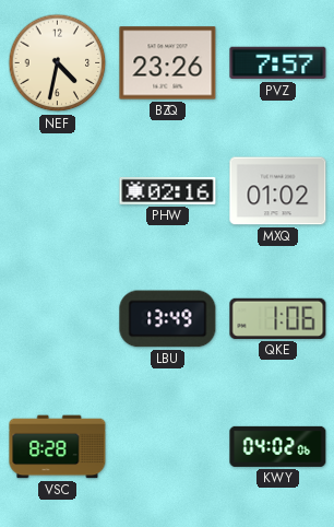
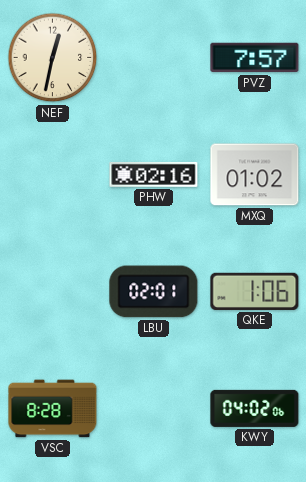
NEF: 4:32 -> 12:32 (53, 58)
BZQ: 23:26 -> none (168, 63)
LBU: 13:49 -> 02:01 (154, 292)
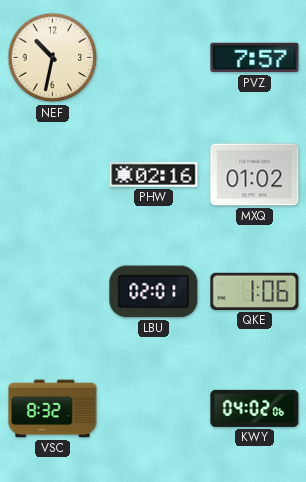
NEF: 12:32 -> 10:32 (53, 58)
VSC: 8:28 -> 8:32 (53, 409)
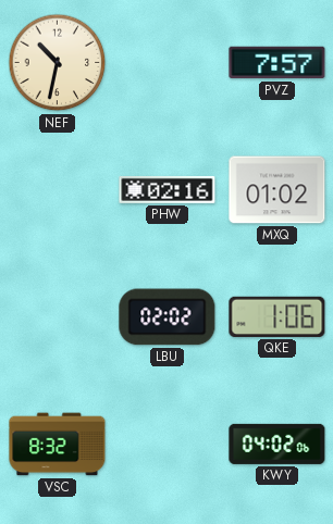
LBU: 02:01 -> 02:02 (168, 317)
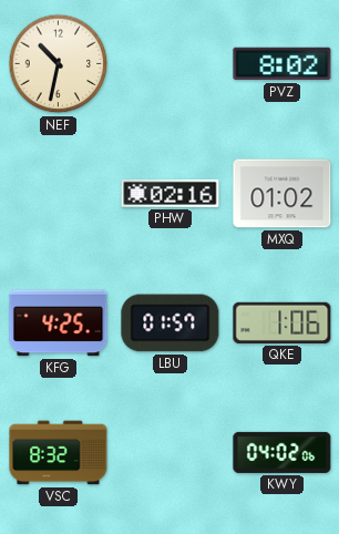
PVZ: 7:57 -> 8:02 (282, 64)
KFG: none -> 4:25 (59, 324)
LBU: 02:02 -> 01:57 (171, 324)
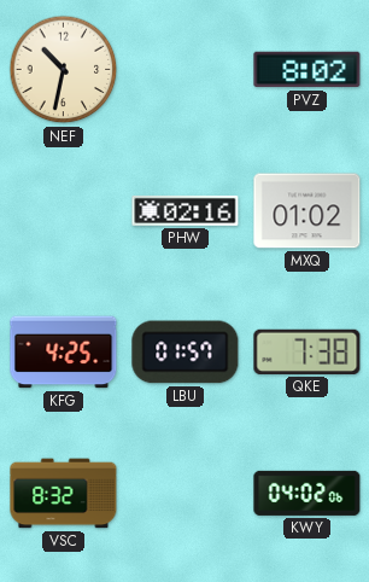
QKE: 1:06 -> 7:38 (307, 351)
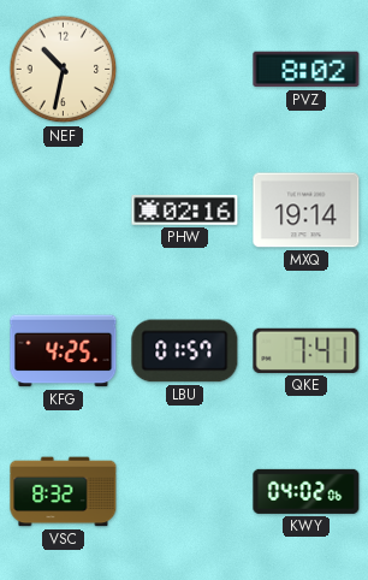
MXQ: 01:02 -> 19:14 (307, 211)
QKE: 7:38 -> 7:41 (307, 350)
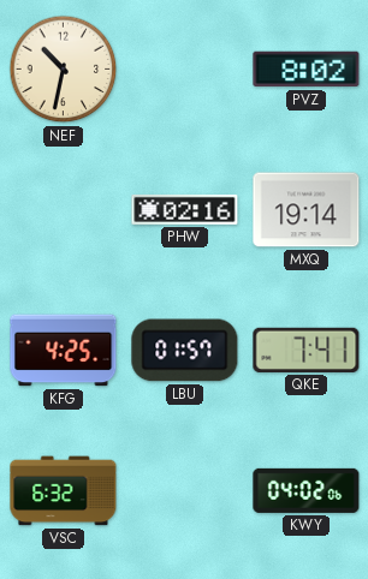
VSC: 8:32 -> 6:32 (64, 491)
